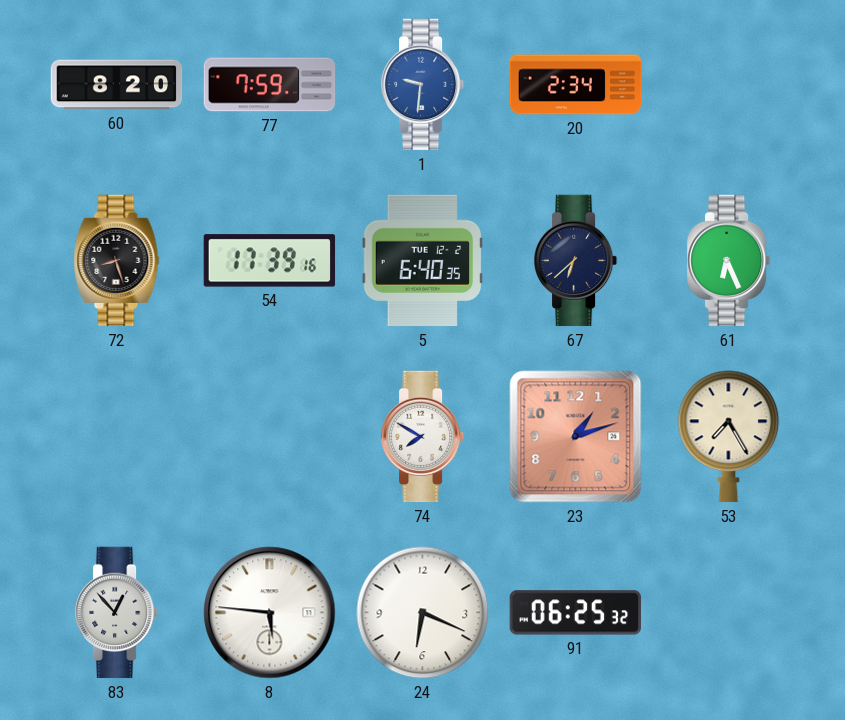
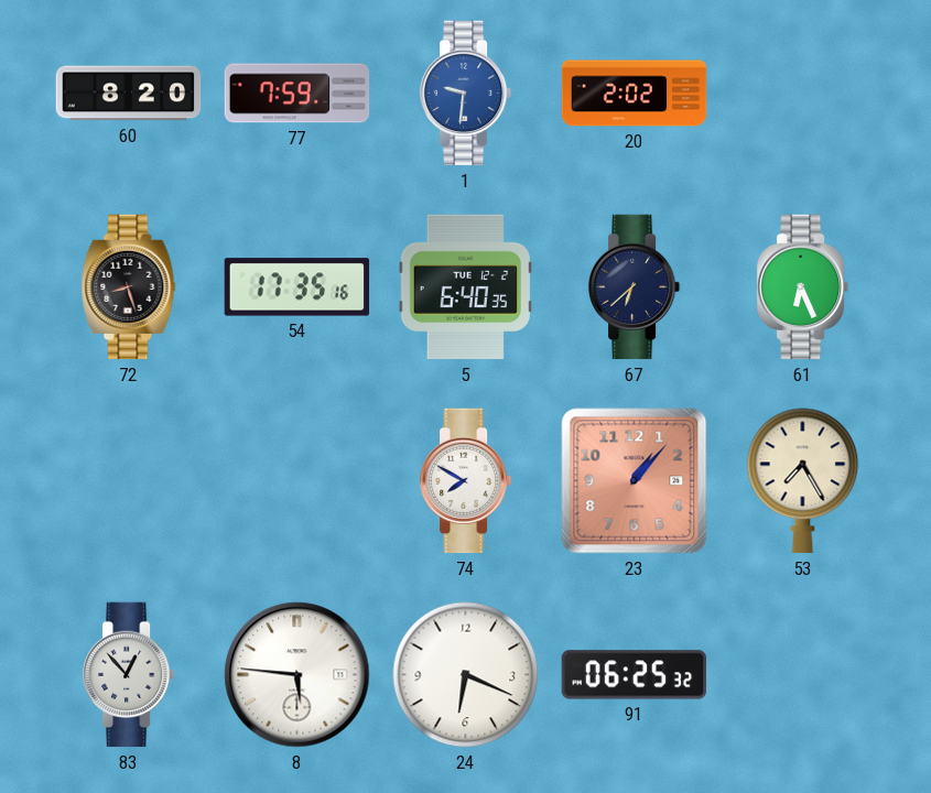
20: 2:34 -> 2:02 (635, 94)
54: 17:39 -> 17:35 (297, 287)
23: 1:12 -> 1:07 (635, 481)
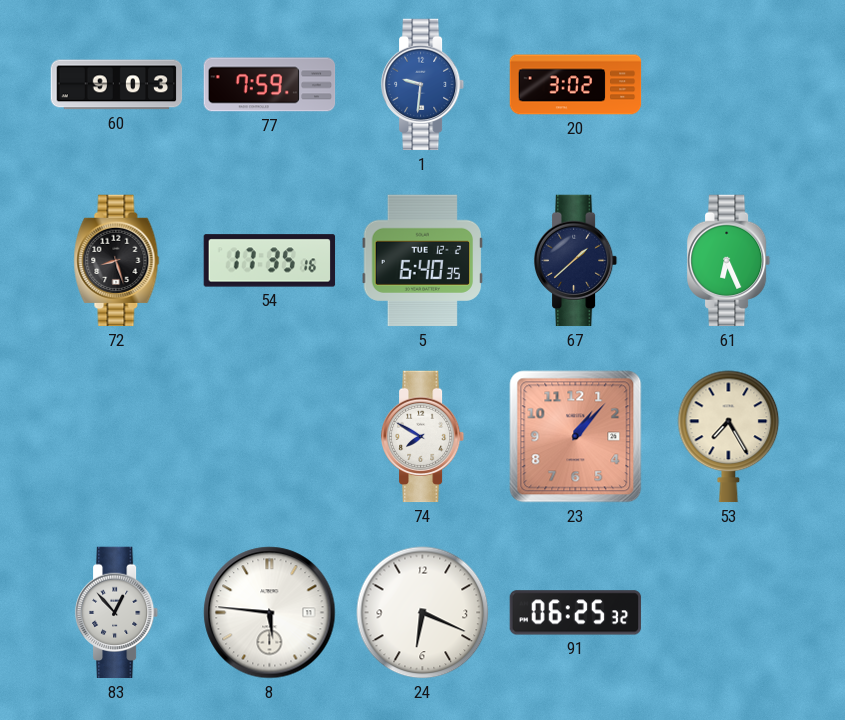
60: 8:20 -> 9:03 (117, 85)
20: 2:02 -> 3:02 (576, 85)
67: 6:38 -> 1:38 (576, 261)
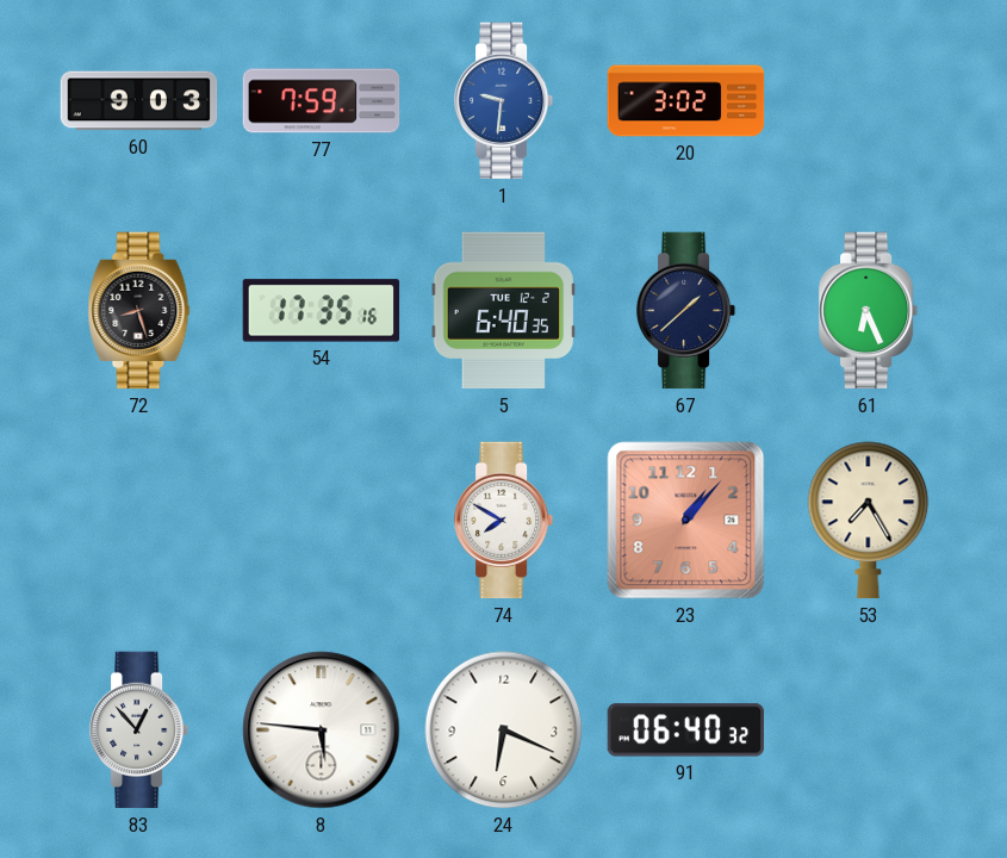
91: 06:25 -> 06:40 (686, 730)
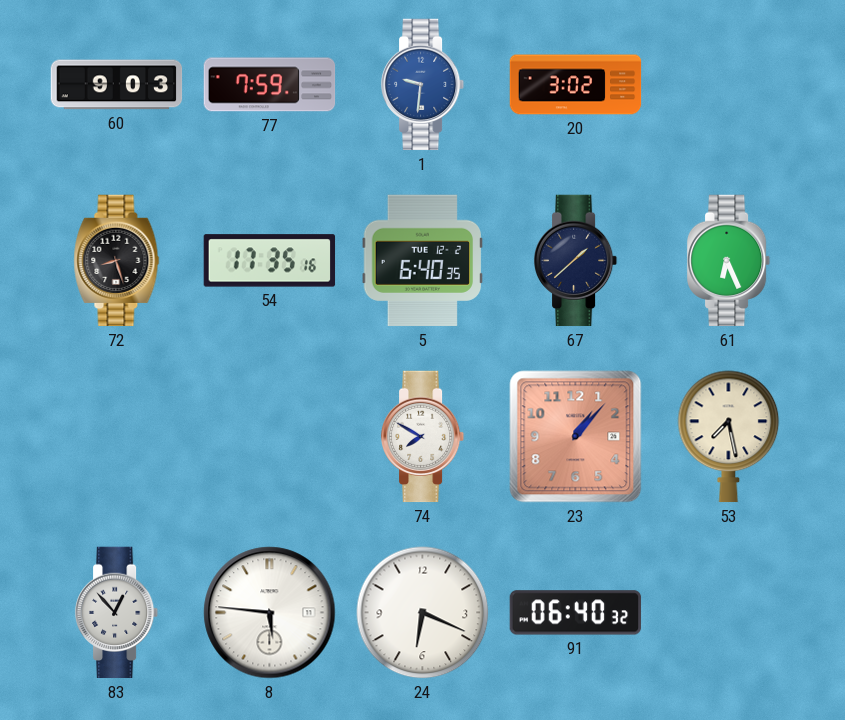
53: 7:25 -> 7:28 (729, 437)
